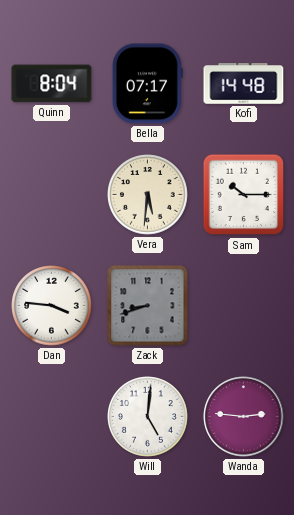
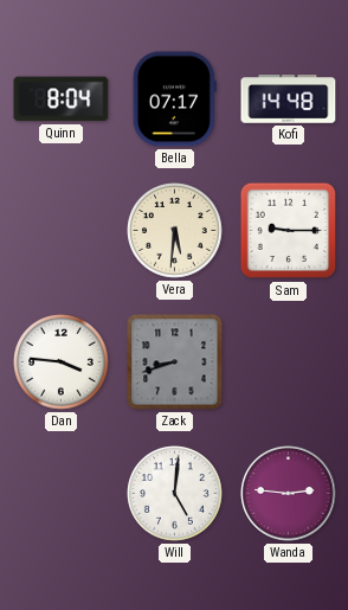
Sam: 10:15 -> 9:15 (289, 231)
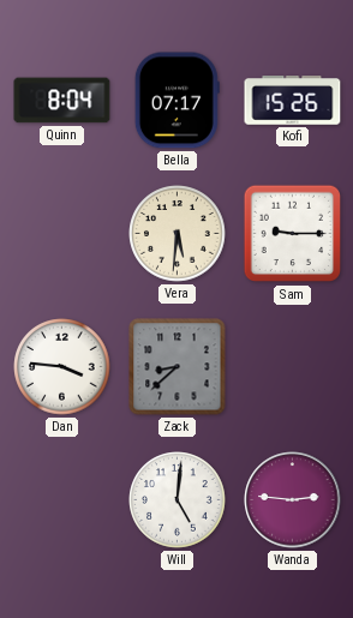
Kofi: 14:48 -> 15:26 (293, 101)
Zack: 8:42 -> 8:38 (178, 367)
